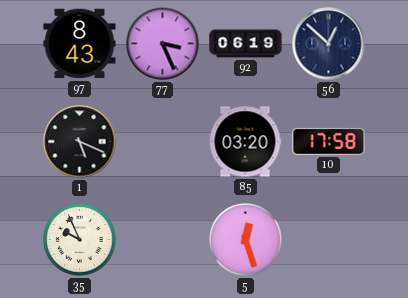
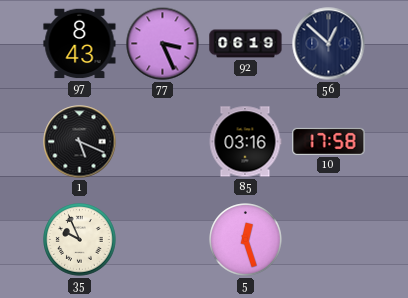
85: 03:20 -> 03:16 (245, 142)
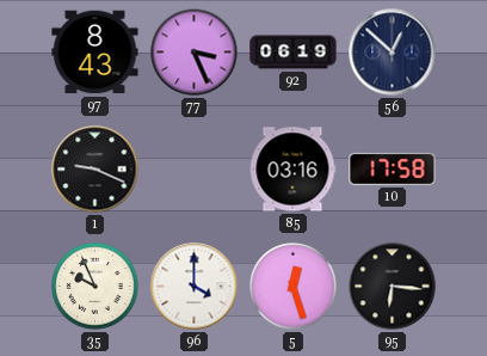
1: 5:19 -> 9:19 (95, 170)
96: none -> 4:00 (195, 287)
95: none -> 6:16 (393, 287)
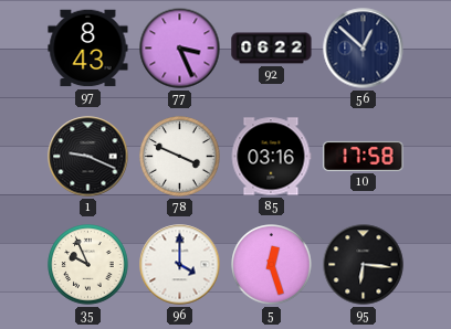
92: 06:19 -> 06:22 (272, 49)
78: none -> 3:49 (180, 157)
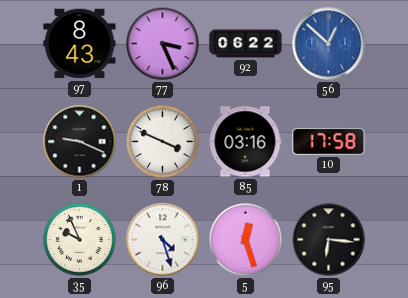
56 dial: navy -> blue (329, 44)
96: 4:00 -> 4:27 (163, 240)
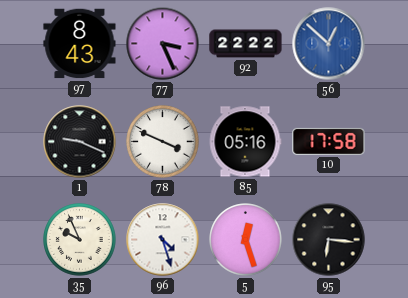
92: 06:22 -> 22:22 (246, 44)
85: 03:16 -> 05:16 (245, 142)
